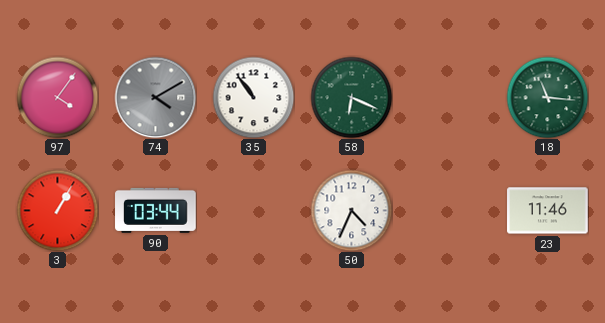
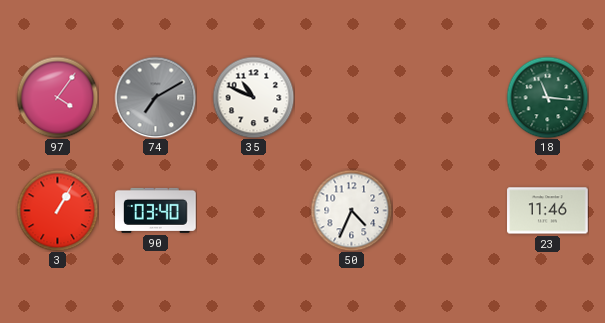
74: 4:10 -> 7:10 (155, 97)
35: 10:54 -> 10:49 (253, 97)
58: 6:19 -> none (351, 97)
90: 03:44 -> 03:40 (156, 210)
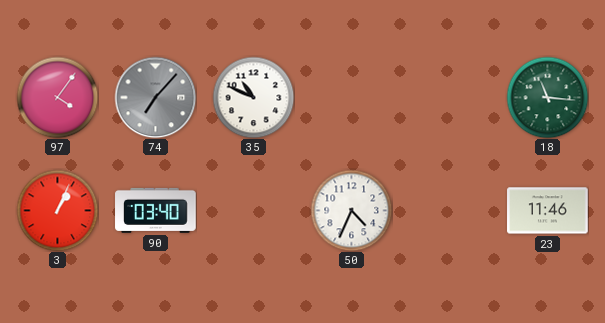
74: 7:10 -> 7:07 (155, 97)
3: 1:05 -> 1:04 (57, 210)
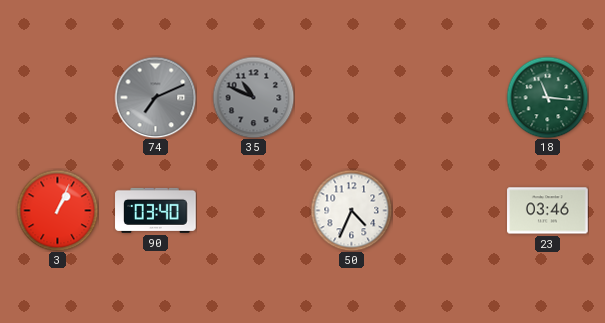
97: 4:06 -> none (57, 97)
74: 7:07 -> 7:11 (155, 97)
35 dial: white -> grey (253, 97)
23: 11:46 -> 03:46 (548, 211)
